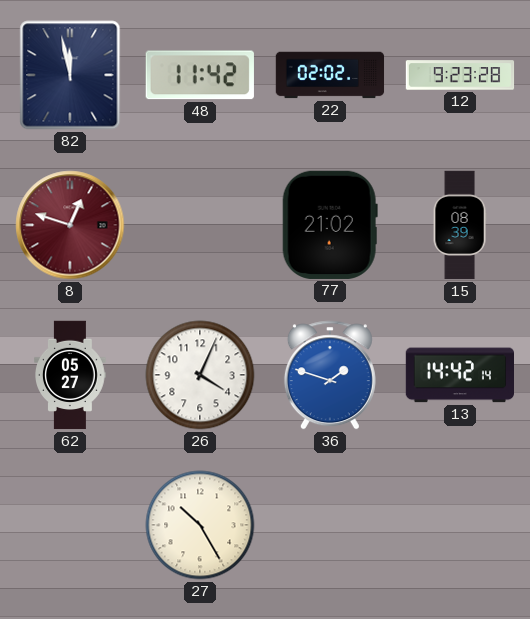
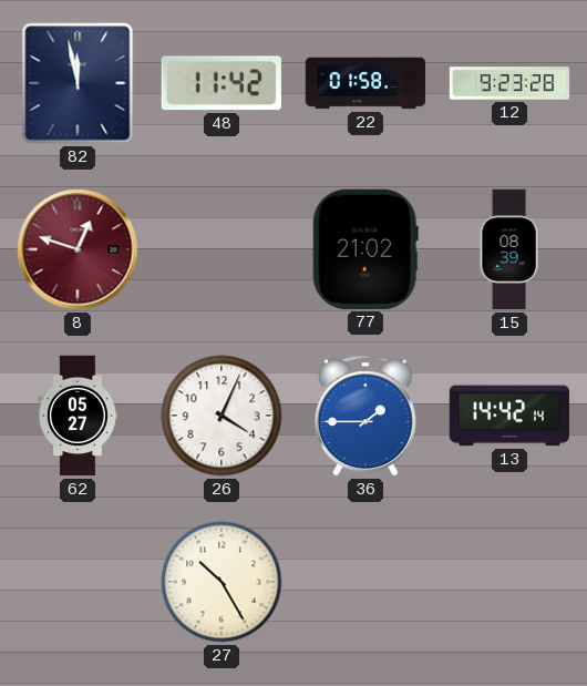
22: 02:02 -> 01:58 (365, 83)
36: 1:48 -> 1:45 (365, 416)
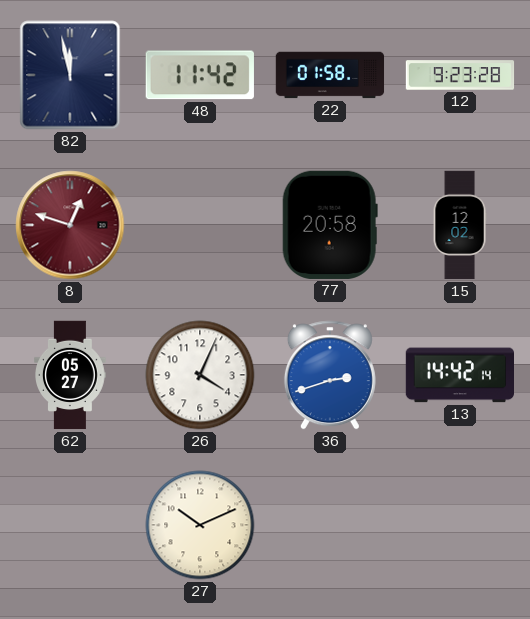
77: 21:02 -> 20:58 (330, 225)
15: 08:39 -> 12:02 (460, 225)
36: 1:45 -> 2:42 (330, 375)
27: 10:25 -> 10:11 (200, 525)
